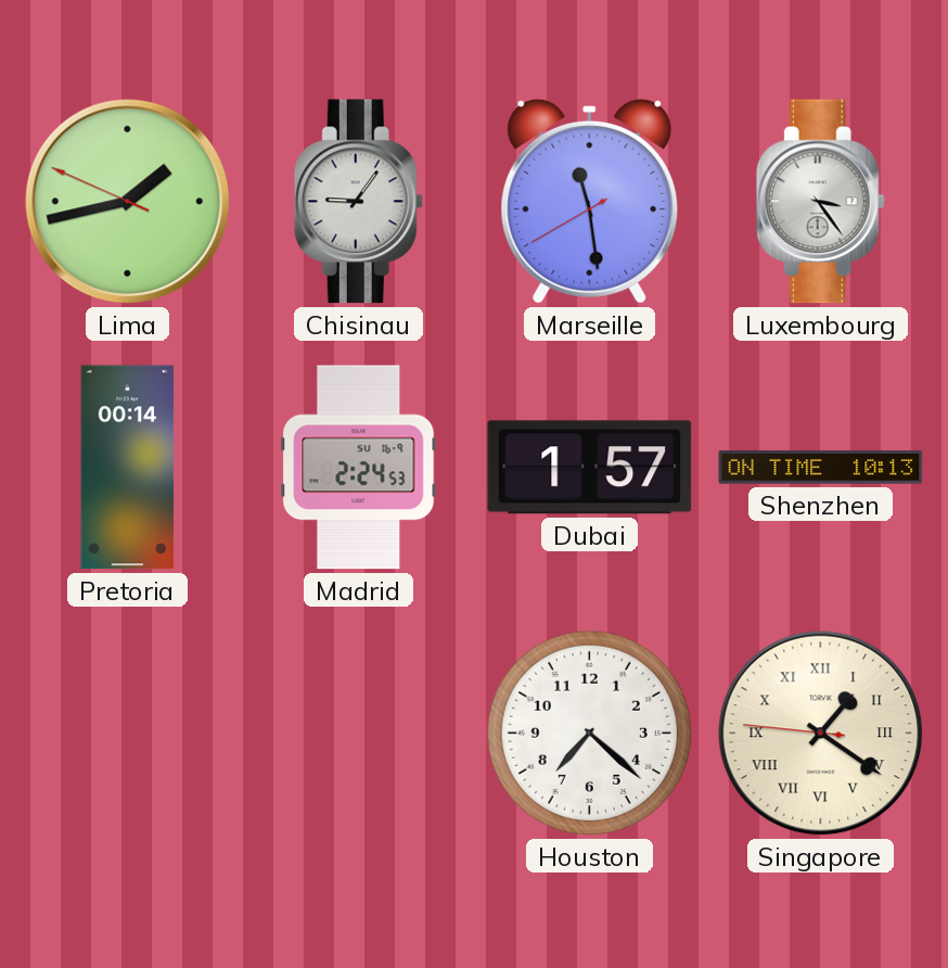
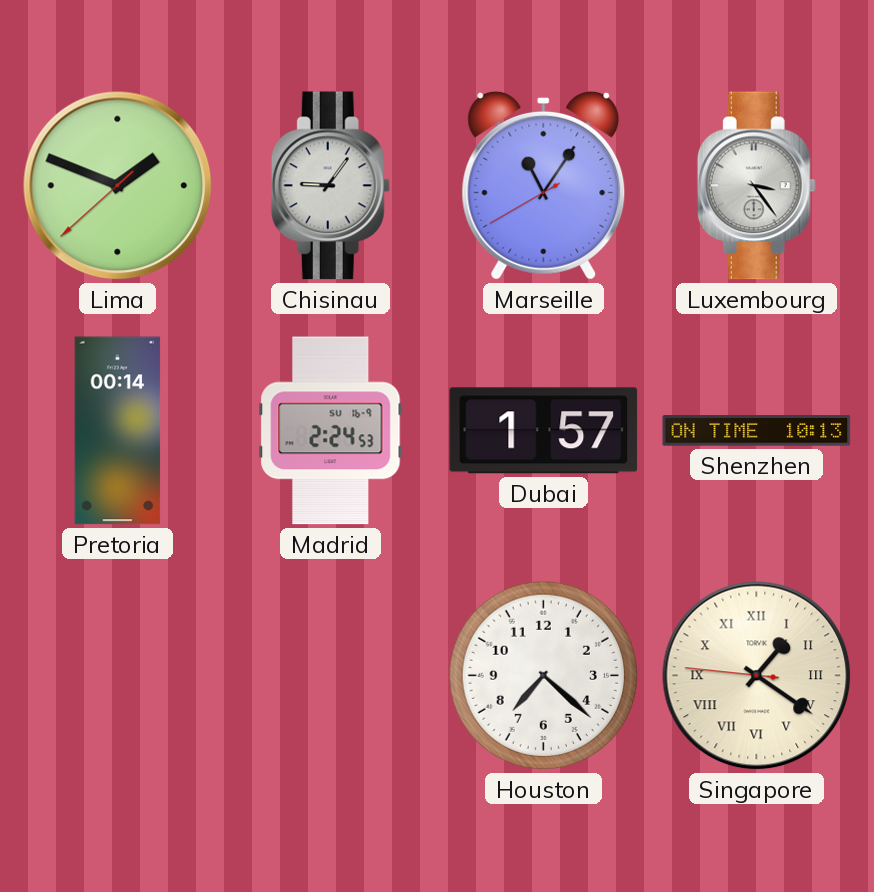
Lima: 1:42 -> 1:48 (118, 186)
Marseille: 11:28 -> 11:05 (544, 185)
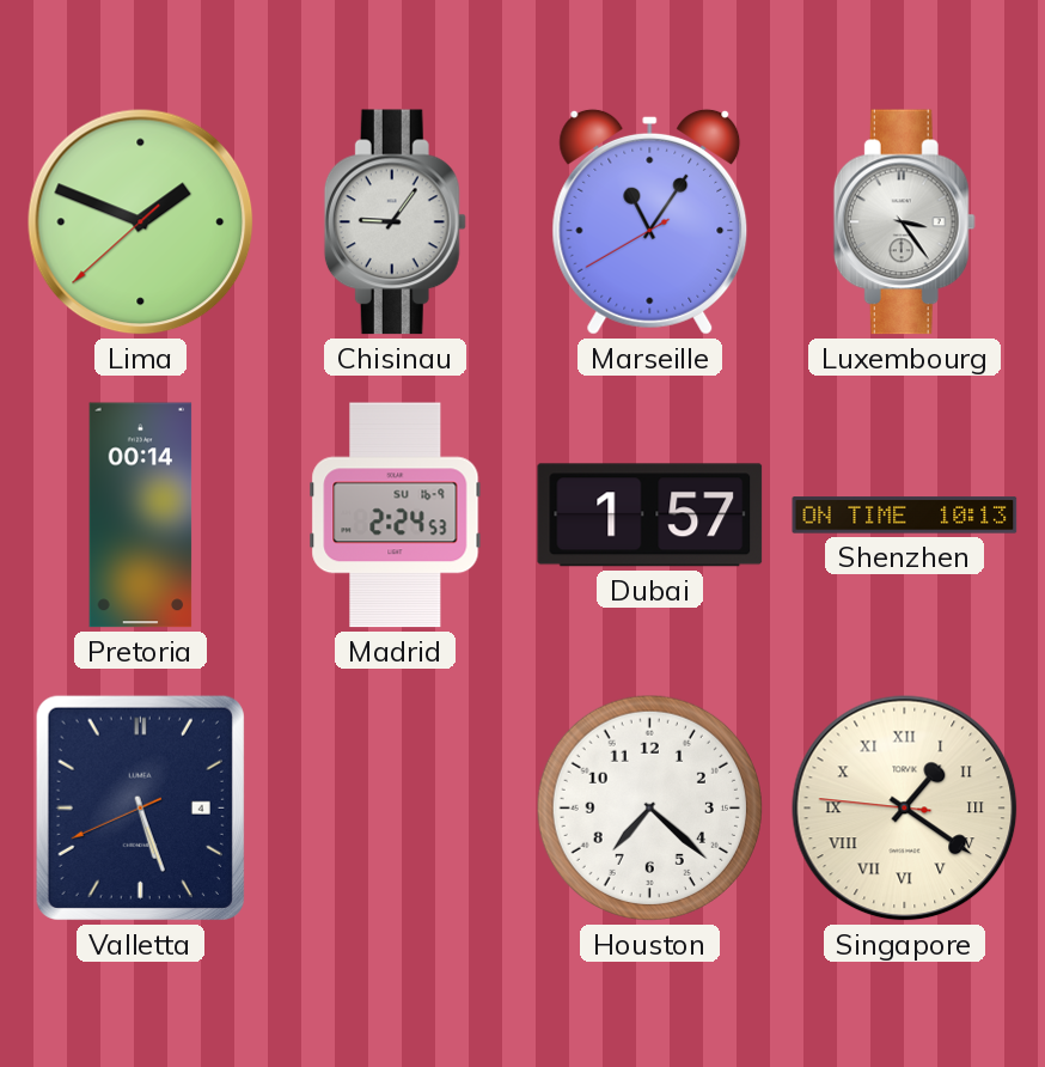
Valletta: none -> 5:26 (140, 807)
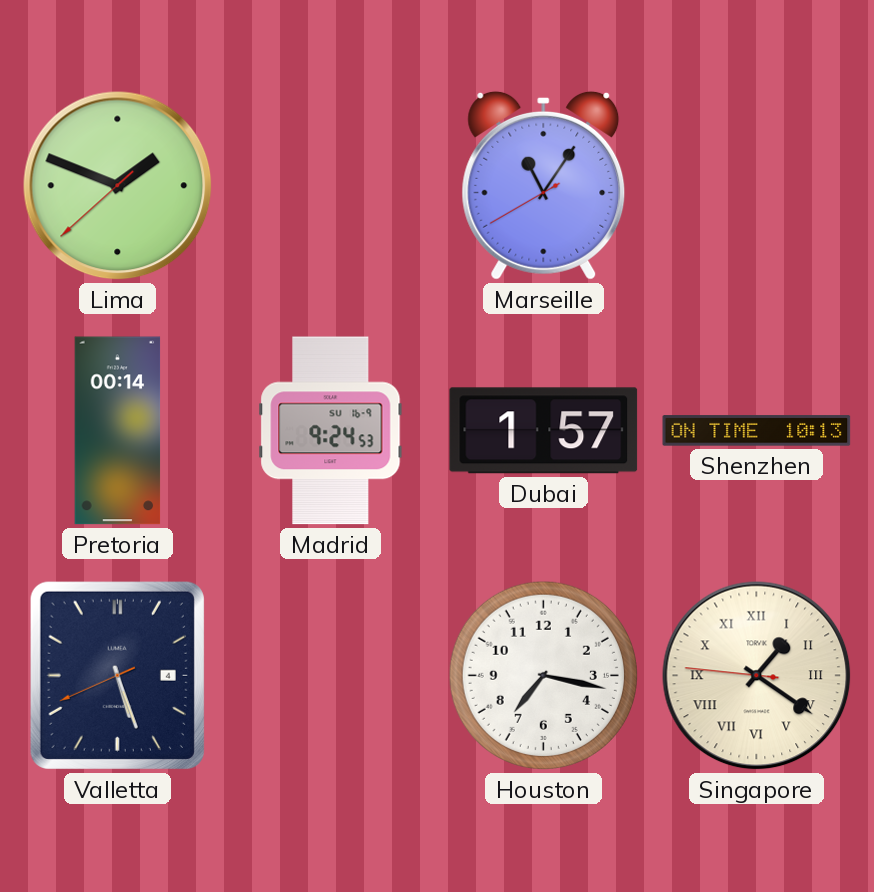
Chisinau: 9:06 -> none (395, 222)
Luxembourg: 3:24 -> none (904, 222)
Madrid: 2:24 -> 9:24 (331, 431)
Houston: 7:22 -> 7:17 (543, 675)
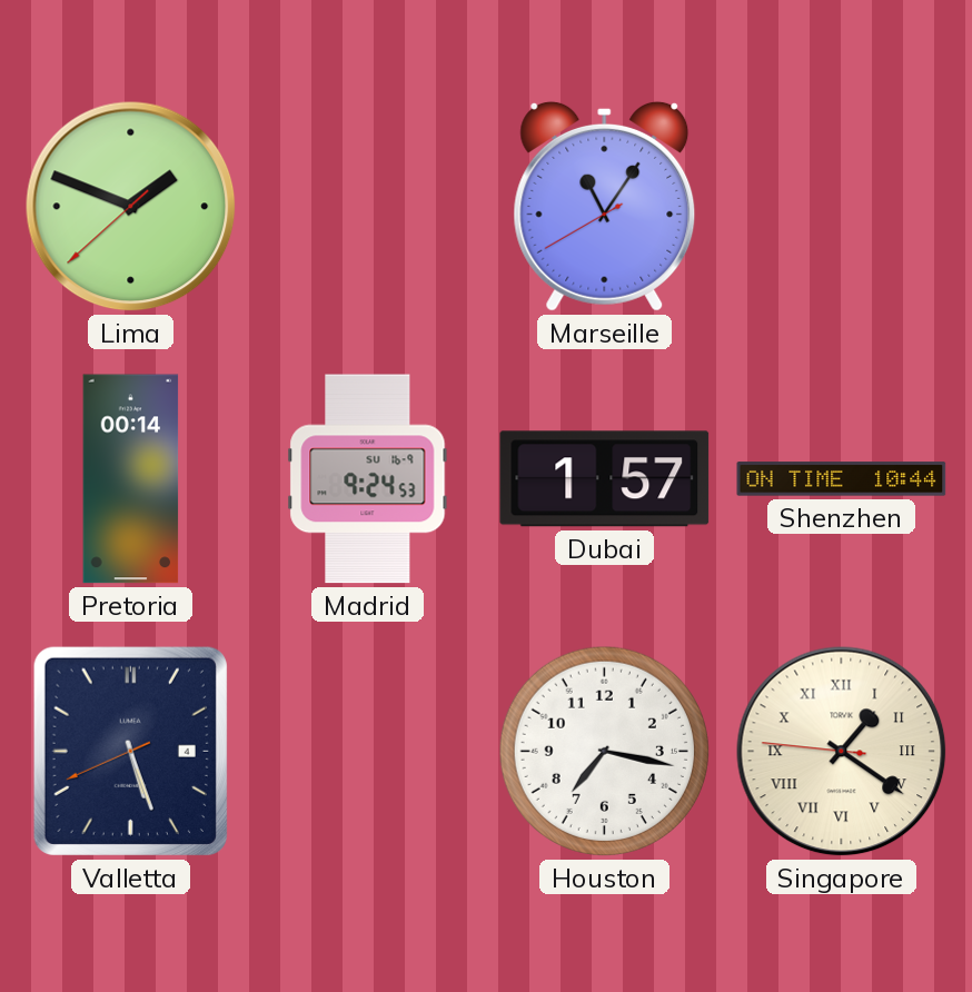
Shenzhen: 10:13 -> 10:44 (842, 479)
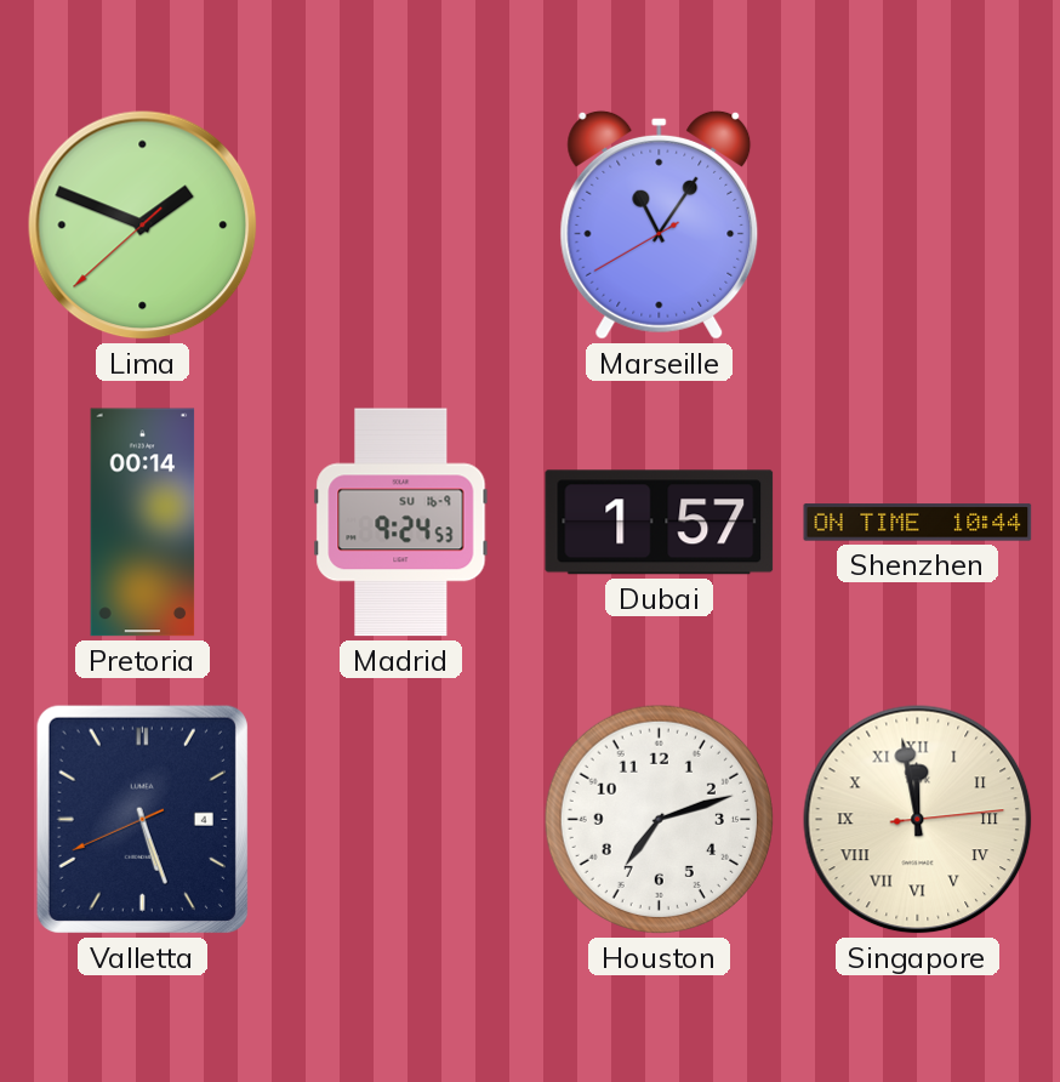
Houston: 7:17 -> 7:12 (659, 819)
Singapore: 1:20 -> 11:58 (918, 820)
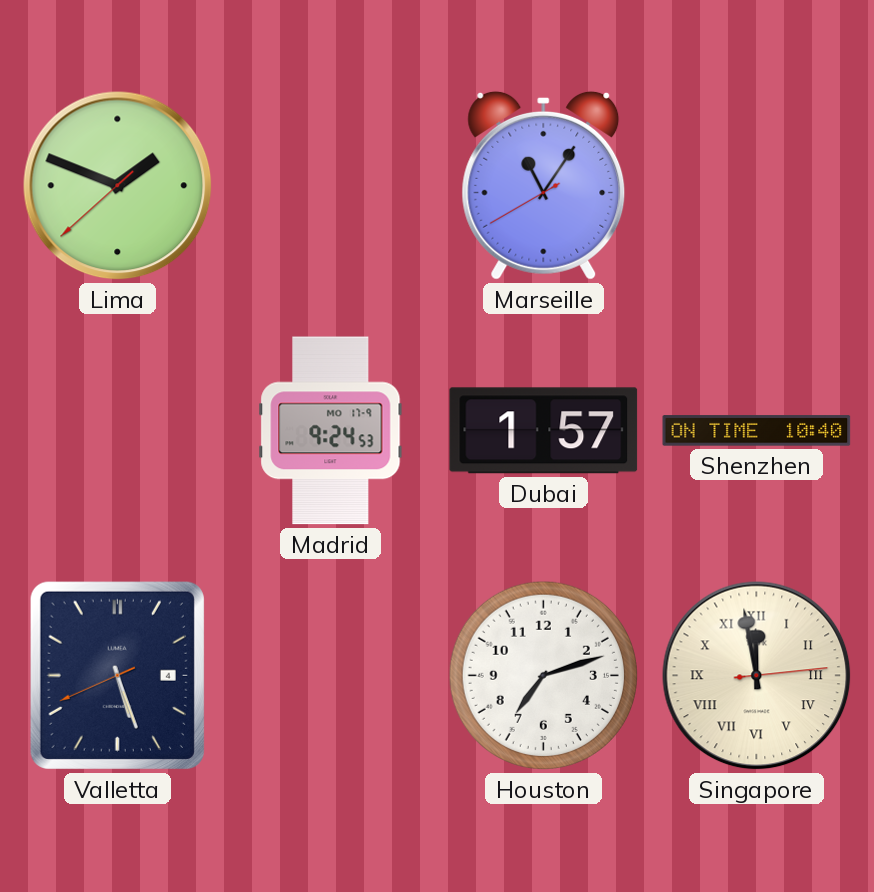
Pretoria: 00:14 -> none (143, 523)
Madrid date: SU 16-9 -> MO 17-9 (331, 431)
Shenzhen: 10:44 -> 10:40 (757, 431)
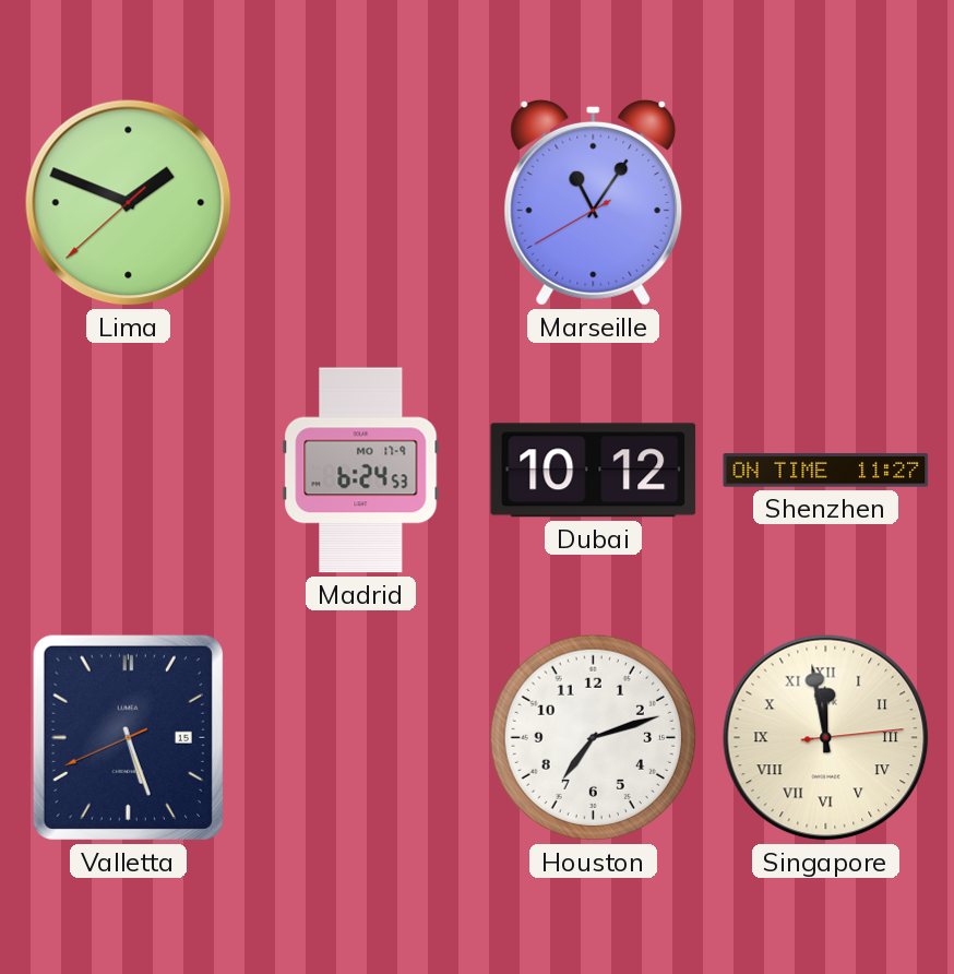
Madrid: 9:24 -> 6:24 (361, 471)
Dubai: 1:57 -> 10:12 (594, 471)
Shenzhen: 10:40 -> 11:27 (826, 471)
Valletta date: 4 -> 15 (128, 737)
